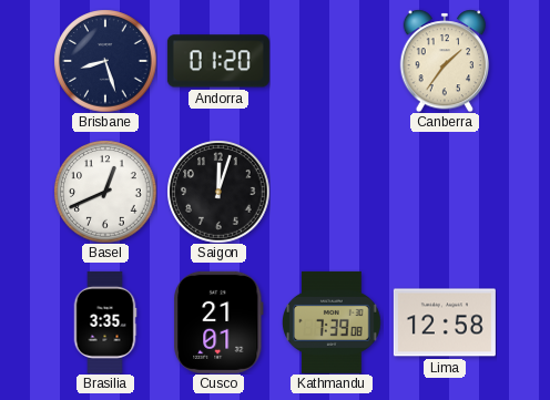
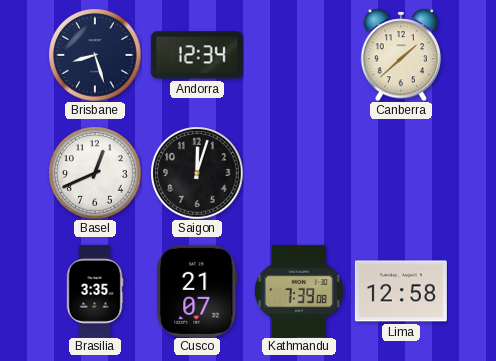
Andorra: 01:20 -> 12:34 (197, 55)
Canberra: 1:36 -> 1:38 (401, 55)
Cusco: 21:01 -> 21:07 (197, 291)
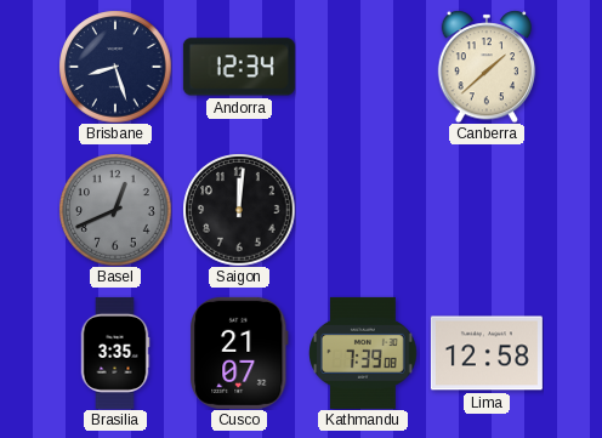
Basel dial: white -> grey (115, 210)
Saigon: 12:03 -> 12:01 (239, 210)
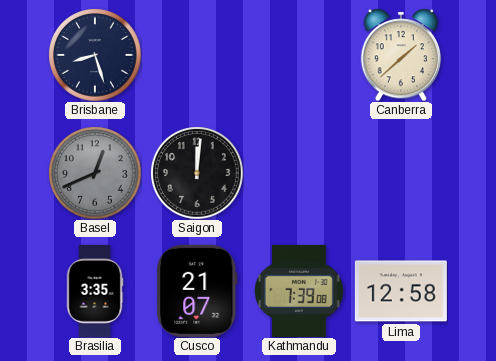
Andorra: 12:34 -> none (239, 67)
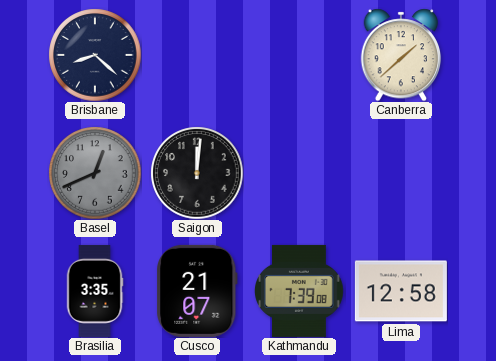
Brisbane: 8:27 -> 8:22 (95, 55)
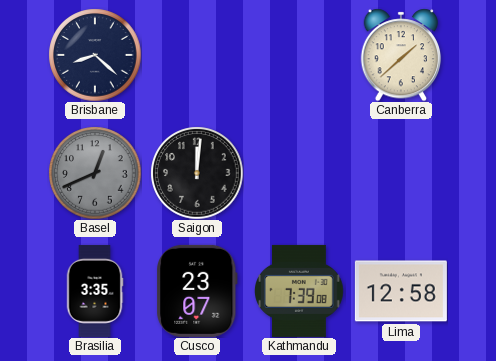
Cusco: 21:07 -> 23:07 (197, 291)
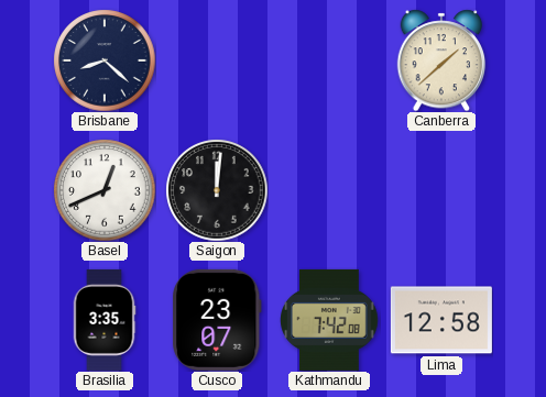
Basel dial: grey -> white (105, 190)
Kathmandu: 7:39 -> 7:42 (330, 320)
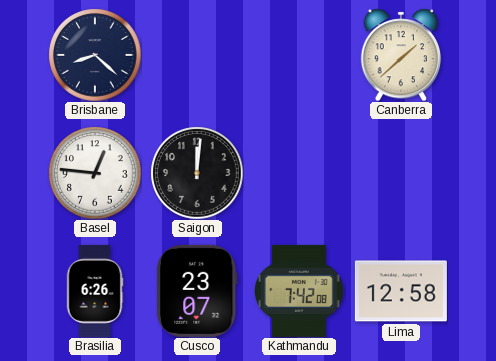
Basel: 12:41 -> 12:46 (95, 173)
Brasilia: 3:35 -> 6:26 (95, 291)
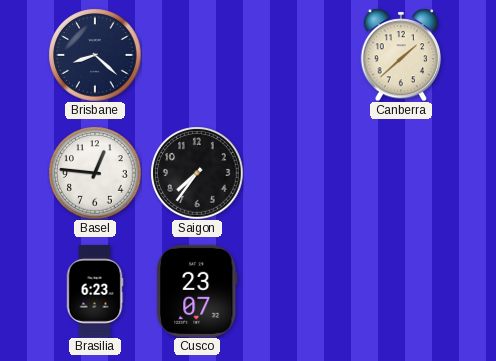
Saigon: 12:01 -> 7:36 (197, 173)
Brasilia: 6:26 -> 6:23 (95, 291)
Kathmandu: 7:42 -> none (300, 291)
Lima: 12:58 -> none (401, 291)
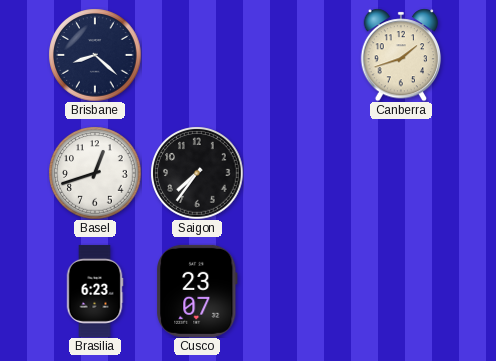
Canberra: 1:38 -> 1:42 (401, 55)
Basel: 12:46 -> 12:42 (95, 173)
